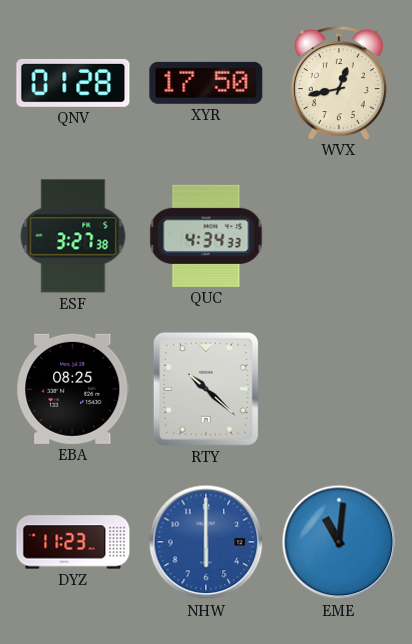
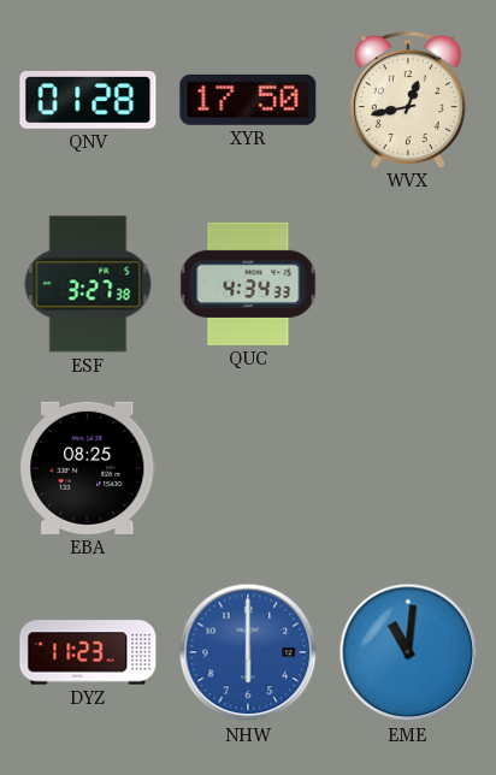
RTY: 10:22 -> none (206, 389)
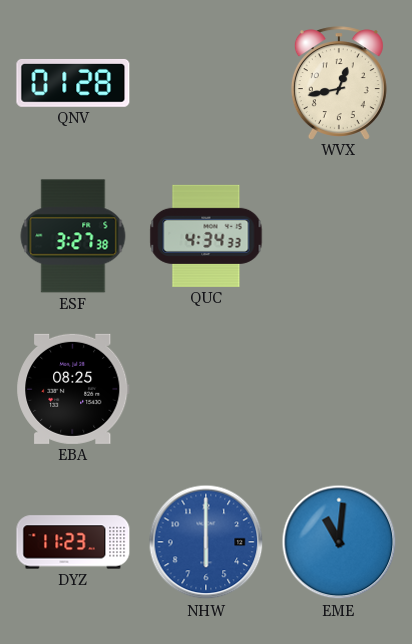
XYR: 17:50 -> none (248, 100)
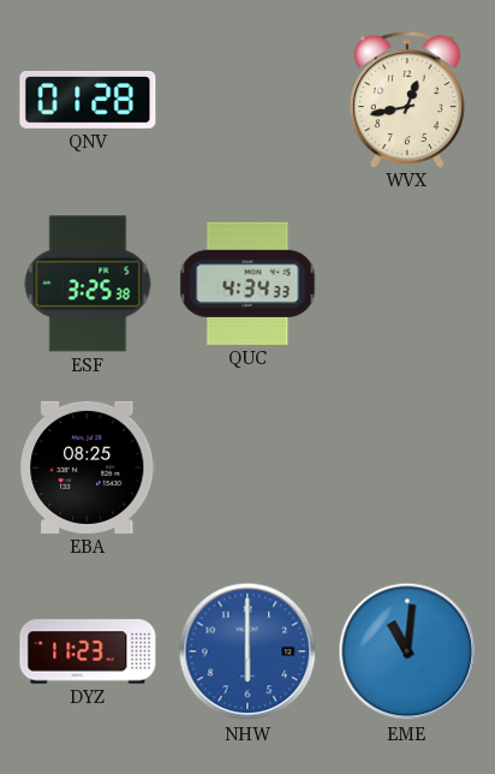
ESF: 3:27 -> 3:25 (88, 284)
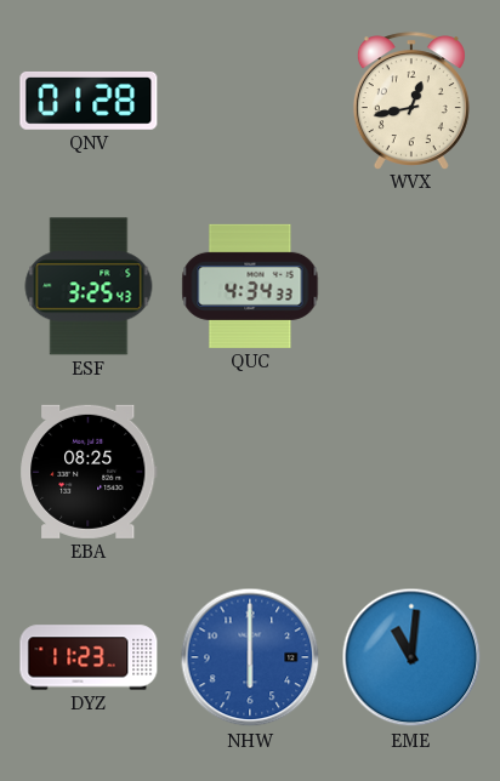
ESF: 3:25:38 -> 3:25:43 (89, 286)
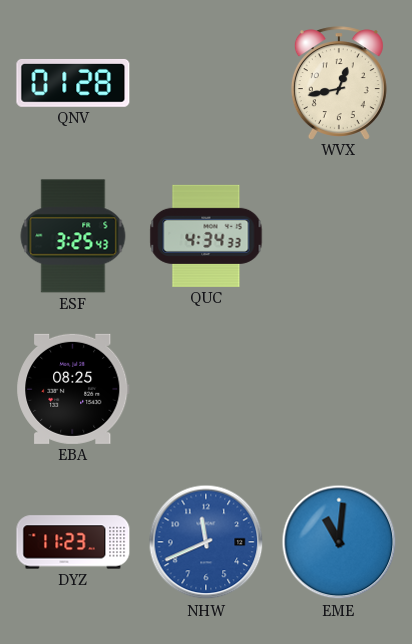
NHW: 6:00 -> 11:41 (206, 542)
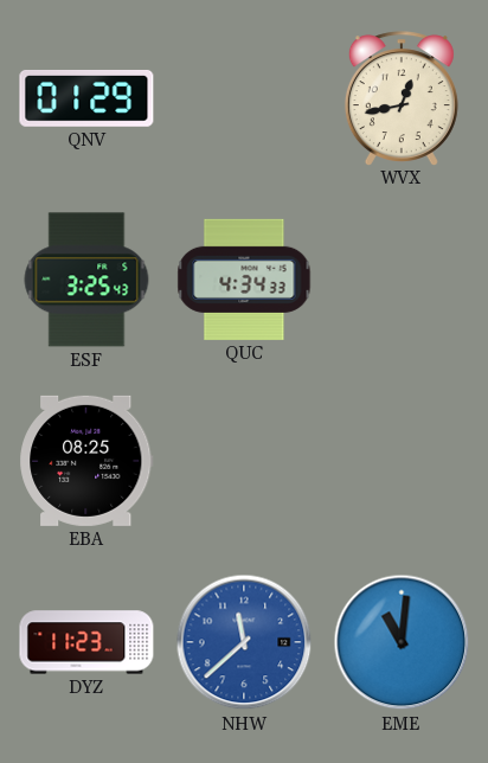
QNV: 01:28 -> 01:29 (86, 98)
NHW: 11:41 -> 11:38 (244, 642)
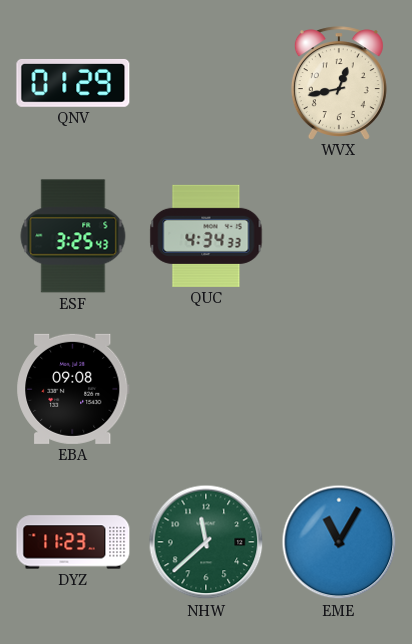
EBA: 08:25 -> 09:08 (73, 389)
NHW dial: blue -> green (206, 542)
EME: 11:01 -> 11:05 (339, 542)
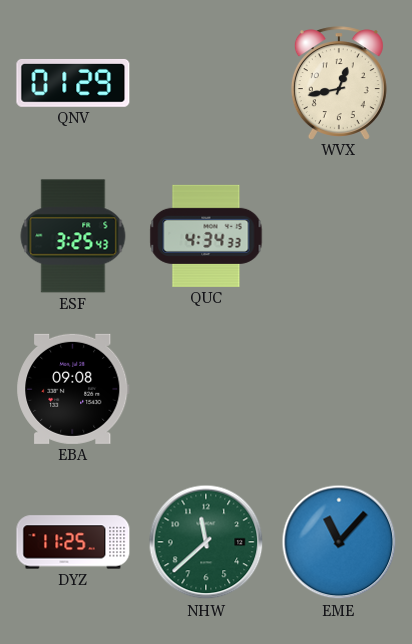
DYZ: 11:23 -> 11:25 (73, 542)
EME: 11:05 -> 11:07 (339, 542)
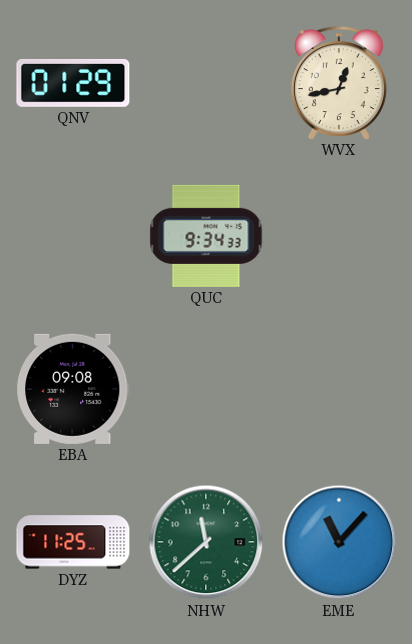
ESF: 3:25 -> none (73, 236)
QUC: 4:34 -> 9:34 (206, 236)
